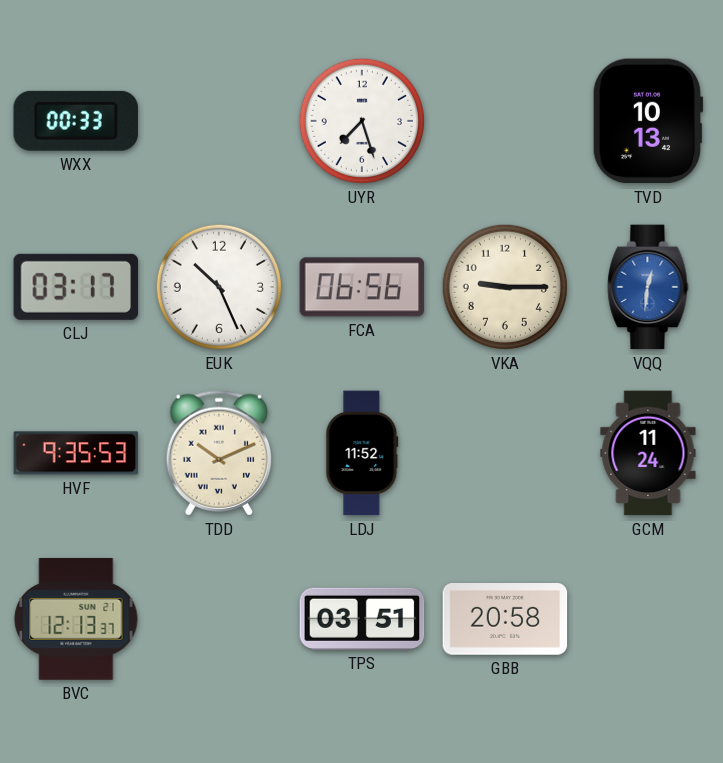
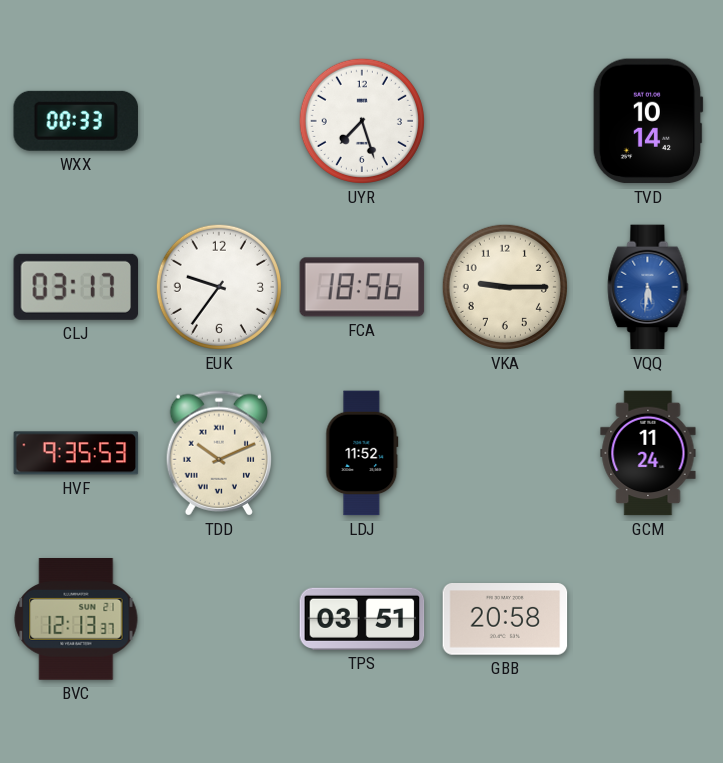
TVD: 10:13 -> 10:14 (648, 121)
EUK: 10:26 -> 9:36 (219, 287)
FCA: 06:56 -> 18:56 (362, 287)
VQQ: 12:31 -> 5:31 (648, 287)
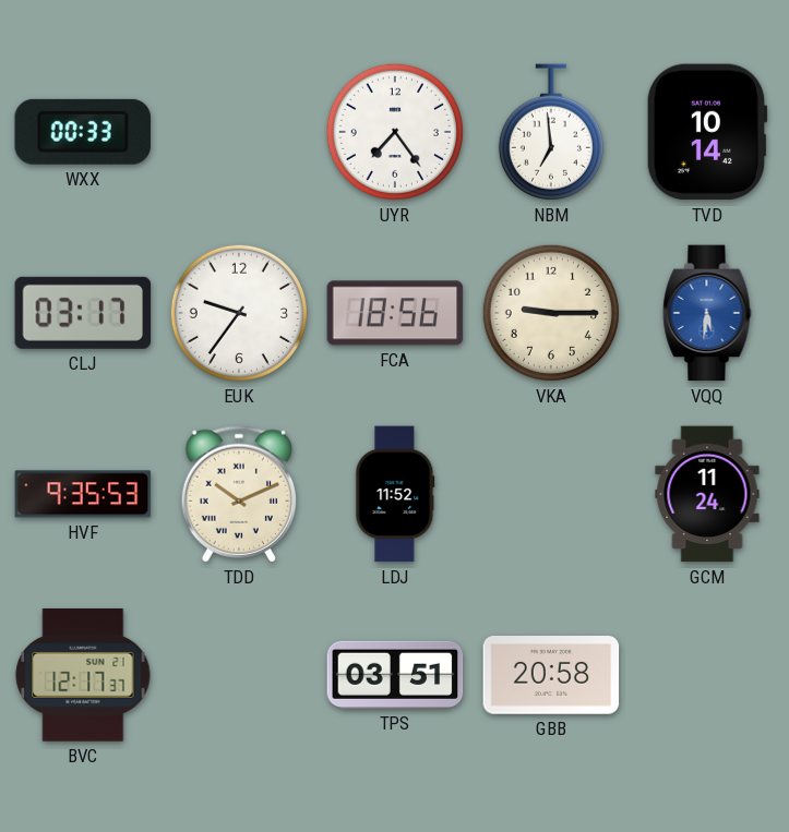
UYR: 7:27 -> 7:24 (395, 132)
NBM: none -> 6:59 (551, 132)
BVC: 12:13 -> 12:17 (83, 676)
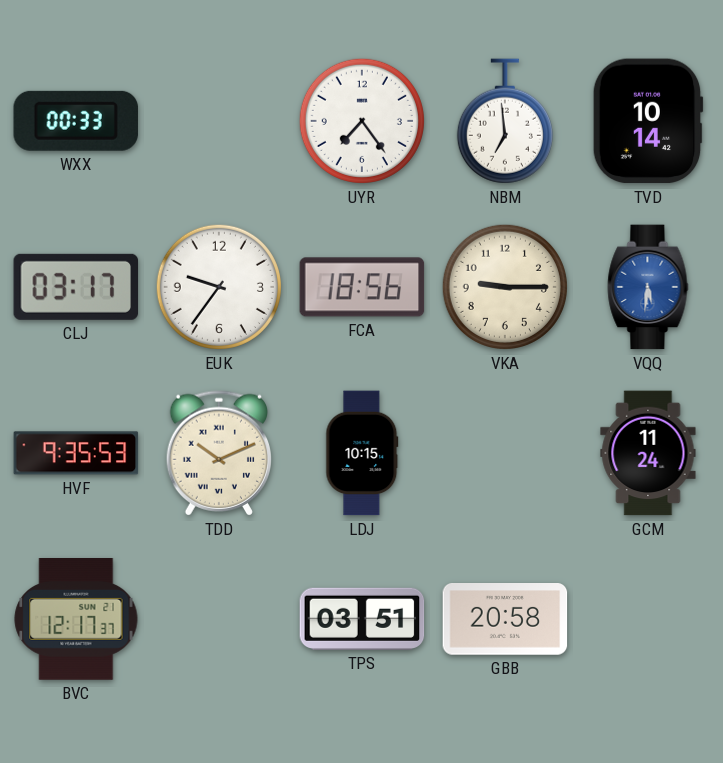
LDJ: 11:52 -> 10:15 (362, 453)
